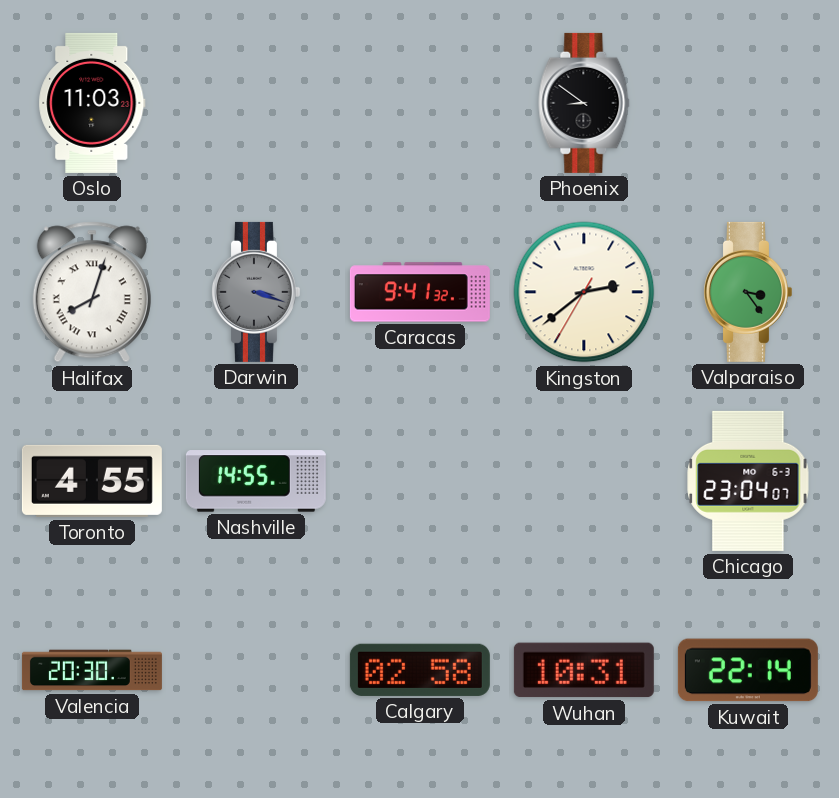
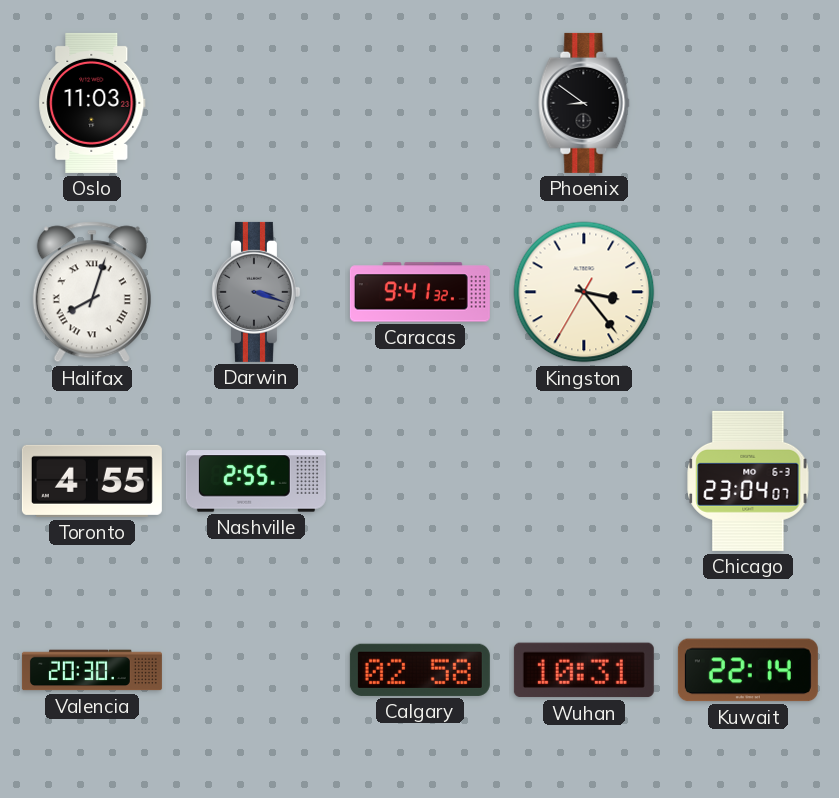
Kingston: 2:38 -> 3:23 (584, 292)
Valparaiso: 3:24 -> none (747, 292)
Nashville: 14:55 -> 2:55 (256, 481)
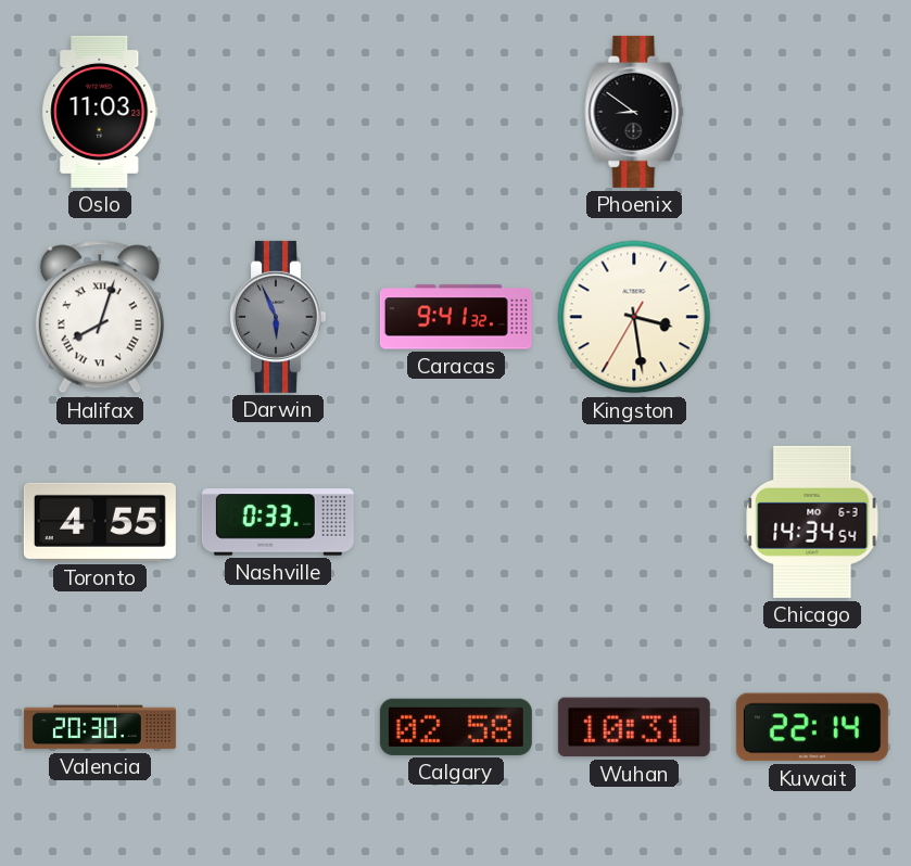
Darwin: 3:18 -> 5:56 (277, 317)
Kingston: 3:23 -> 3:28 (634, 317)
Nashville: 2:55 -> 0:33 (278, 522)
Chicago: 23:04 -> 14:34 (812, 522)
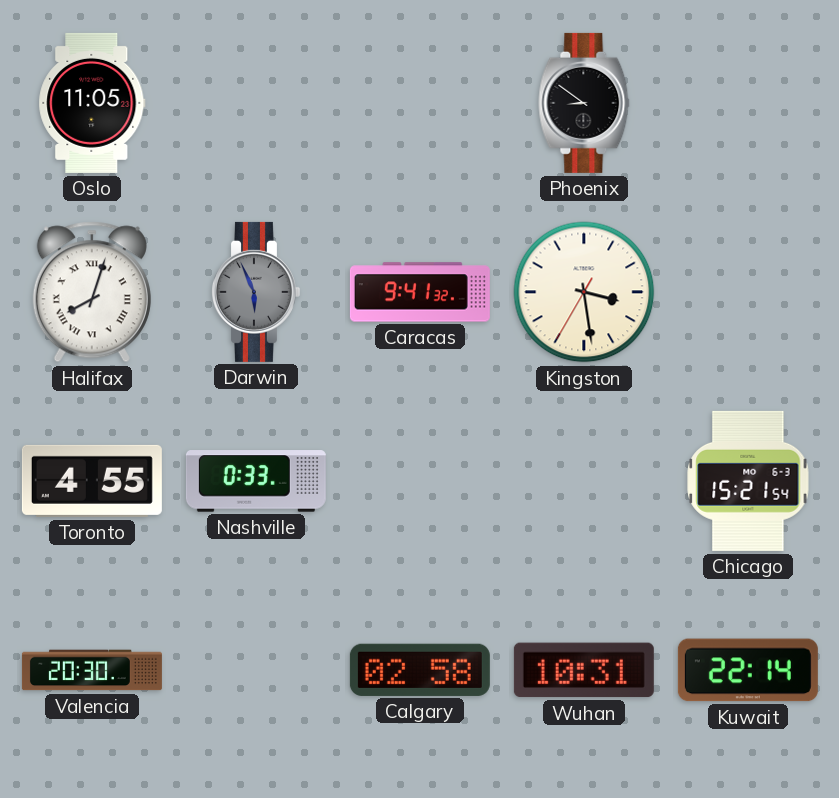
Oslo: 11:03 -> 11:05 (92, 103)
Chicago: 14:34 -> 15:21 (748, 481)
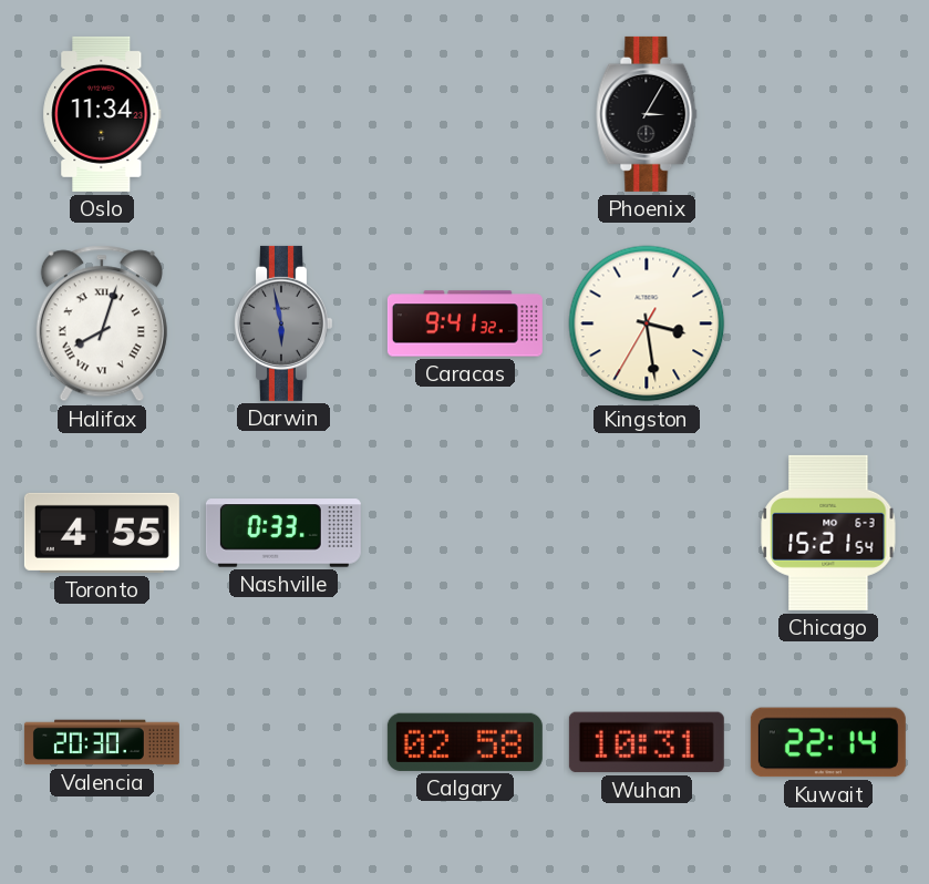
Oslo: 11:05 -> 11:34 (102, 114)
Phoenix: 8:51 -> 3:05 (647, 114)
Darwin: 5:56 -> 5:58 (282, 323)
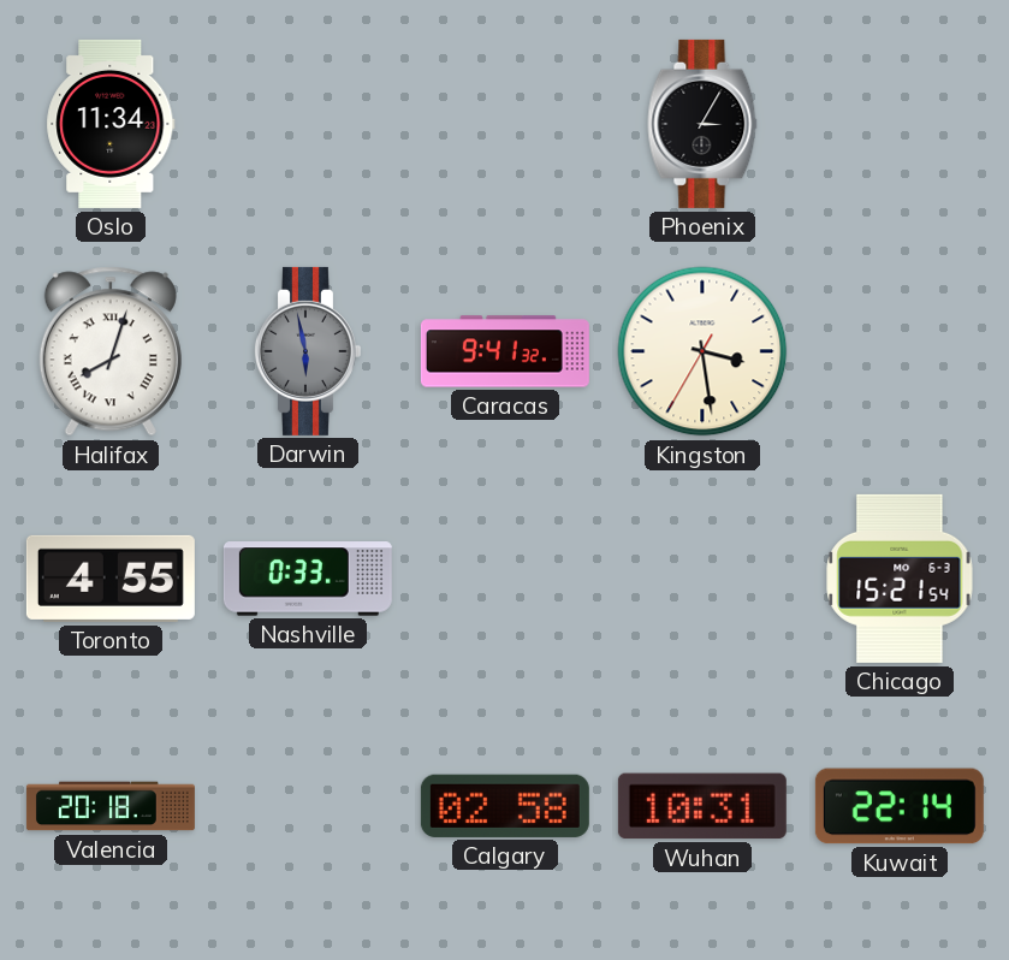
Valencia: 20:30 -> 20:18 (111, 806)
